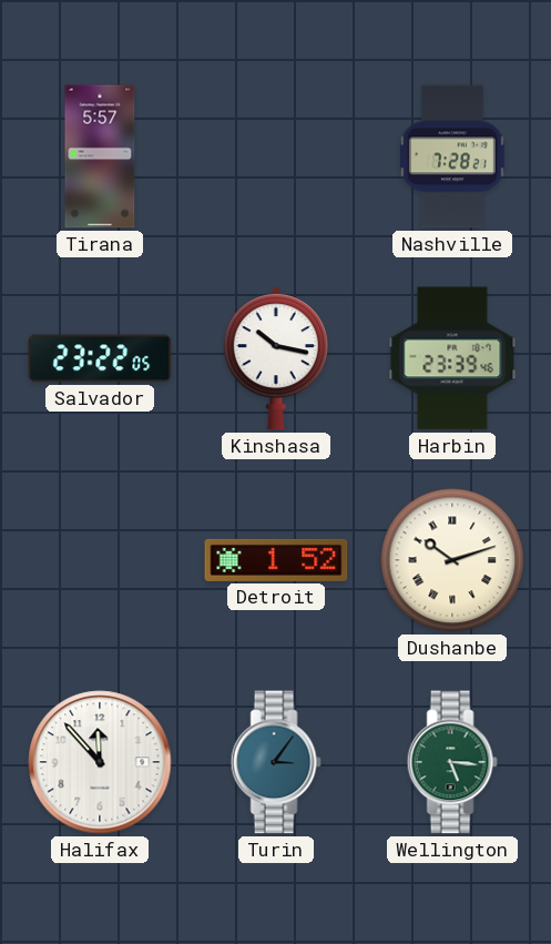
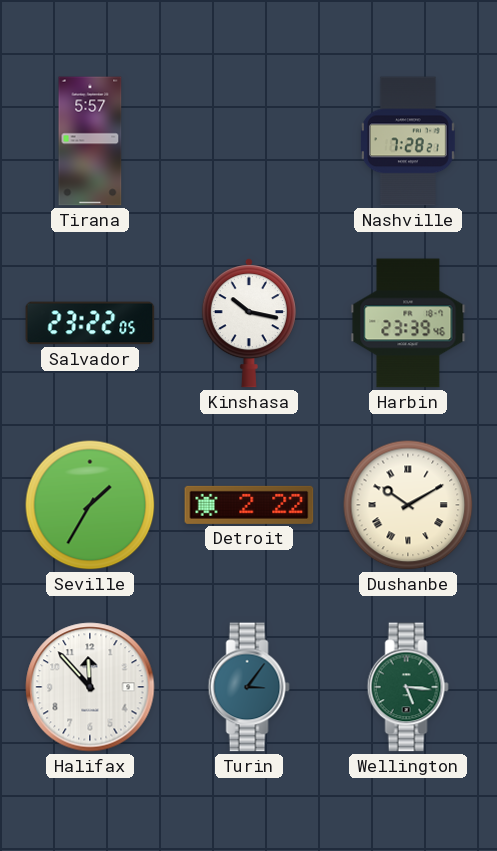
Seville: none -> 1:35 (90, 505)
Detroit: 1:52 -> 2:22 (249, 505)
Dushanbe: 10:12 -> 10:10 (408, 505)
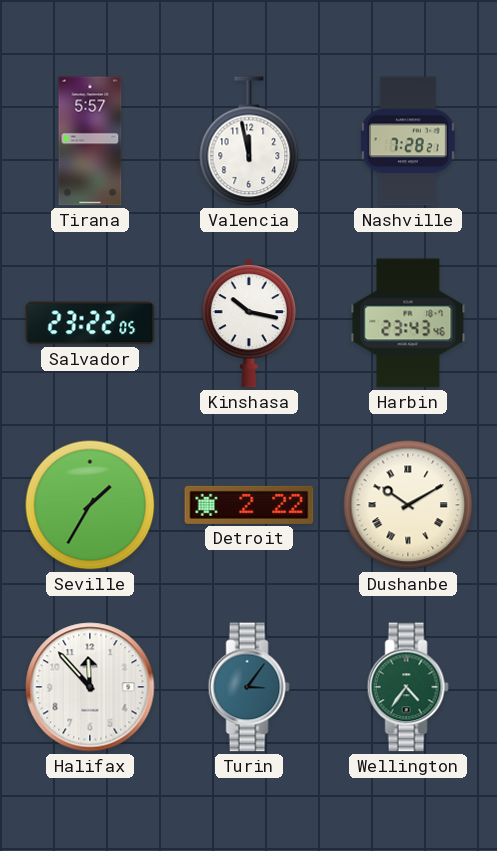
Valencia: none -> 11:58 (249, 141)
Harbin: 23:39 -> 23:43 (408, 323)
Wellington: 5:16 -> 4:36 (408, 687)
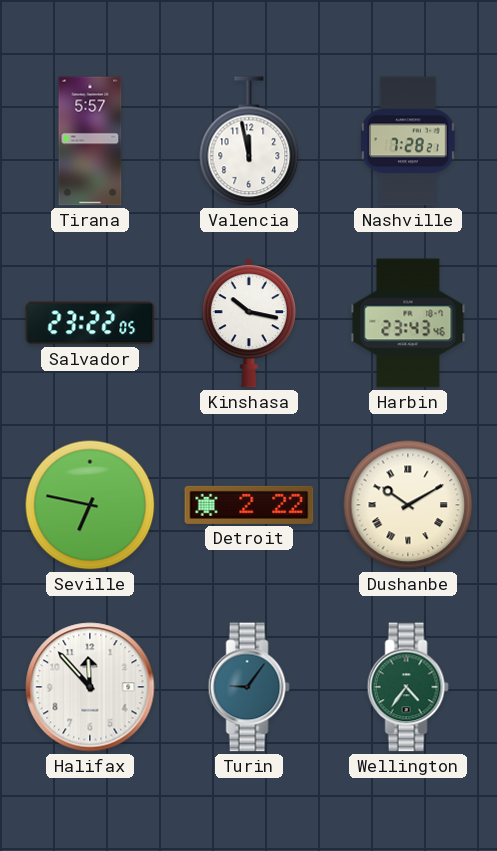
Seville: 1:35 -> 6:47 (90, 505)
Turin: 3:06 -> 9:06 (249, 687)
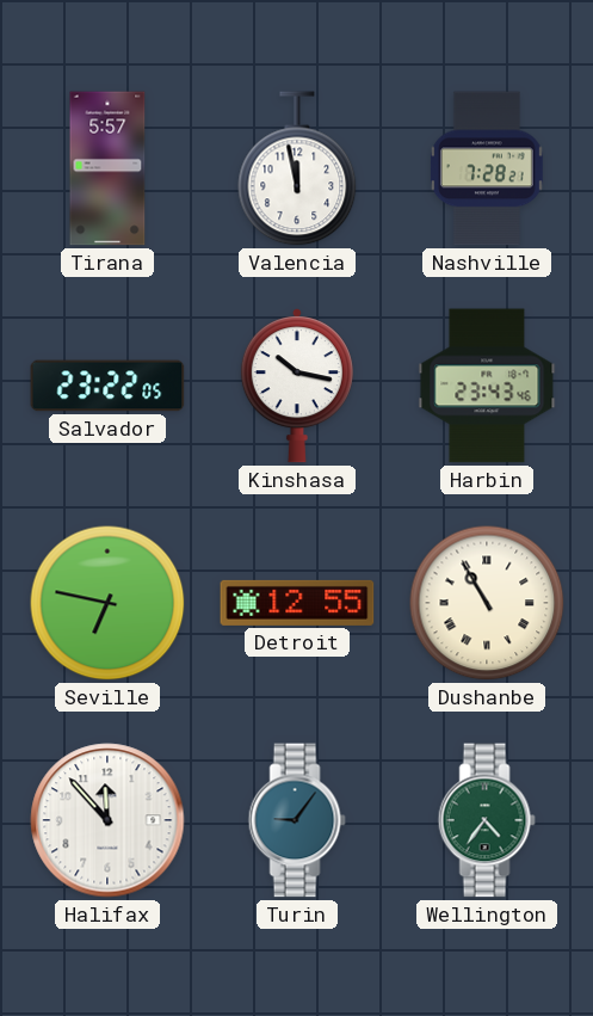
Detroit: 2:22 -> 12:55 (297, 603)
Dushanbe: 10:10 -> 10:55 (487, 603)
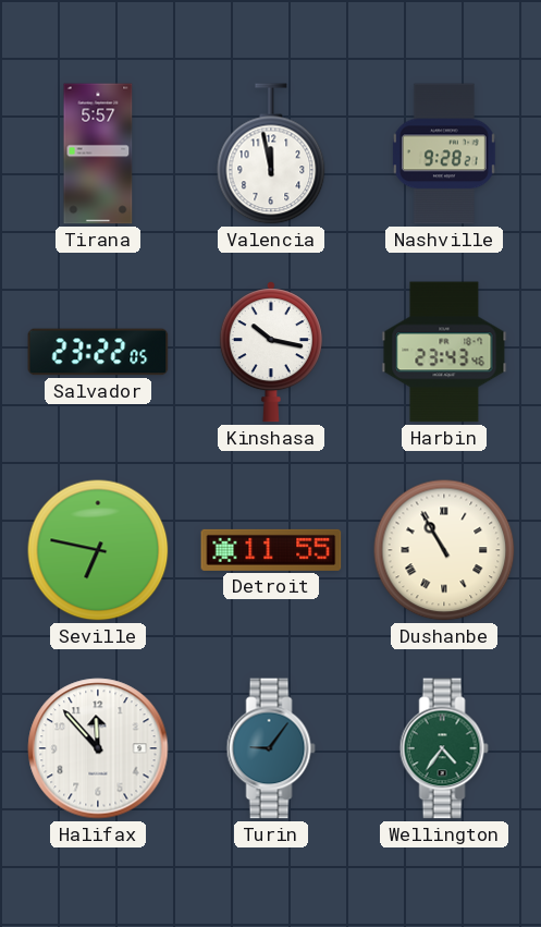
Nashville: 7:28 -> 9:28 (444, 154)
Detroit: 12:55 -> 11:55 (271, 550)
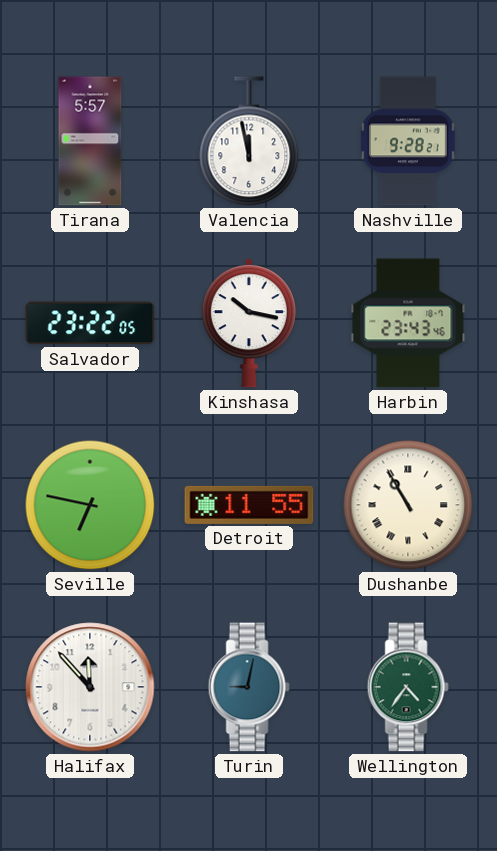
Turin: 9:06 -> 9:02 (249, 687)
